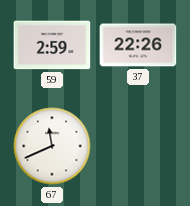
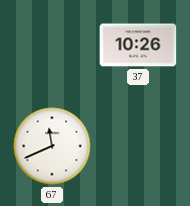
59: 2:59 -> none (52, 45)
37: 22:26 -> 10:26 (138, 45)
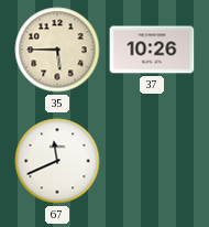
35: none -> 5:45 (57, 50)
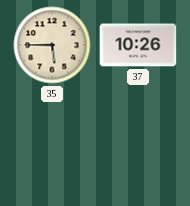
67: 11:41 -> none (57, 161)
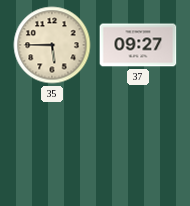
37: 10:26 -> 09:27 (138, 45)
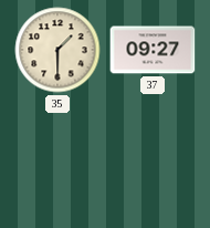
35: 5:45 -> 1:30 (57, 50)
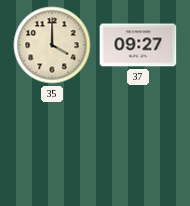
35: 1:30 -> 4:00 (52, 45)
